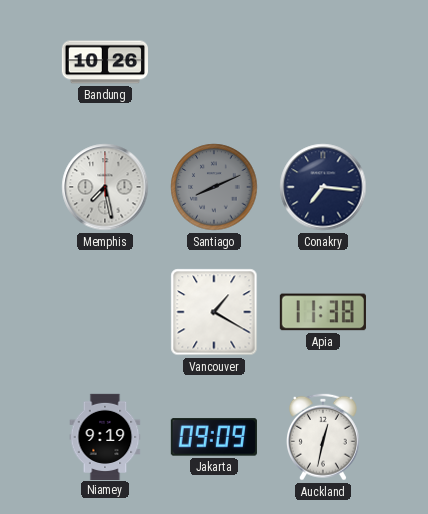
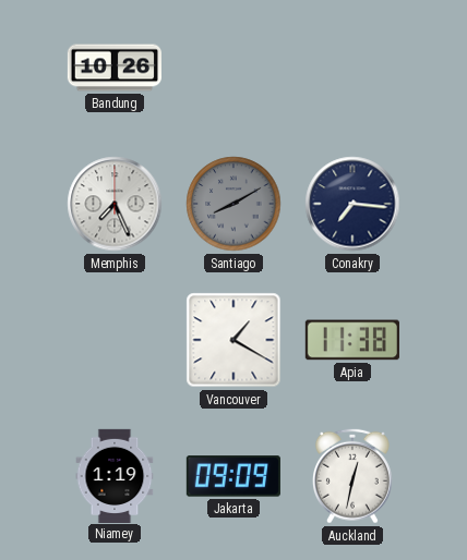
Memphis: 7:28 -> 7:26 (115, 204)
Santiago: 8:11 -> 8:10 (234, 204)
Niamey: 9:19 -> 1:19 (115, 475)
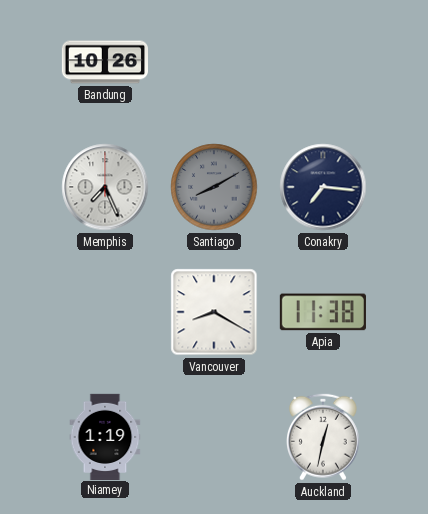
Vancouver: 1:20 -> 8:20 (214, 312)
Jakarta: 09:09 -> none (234, 476)
